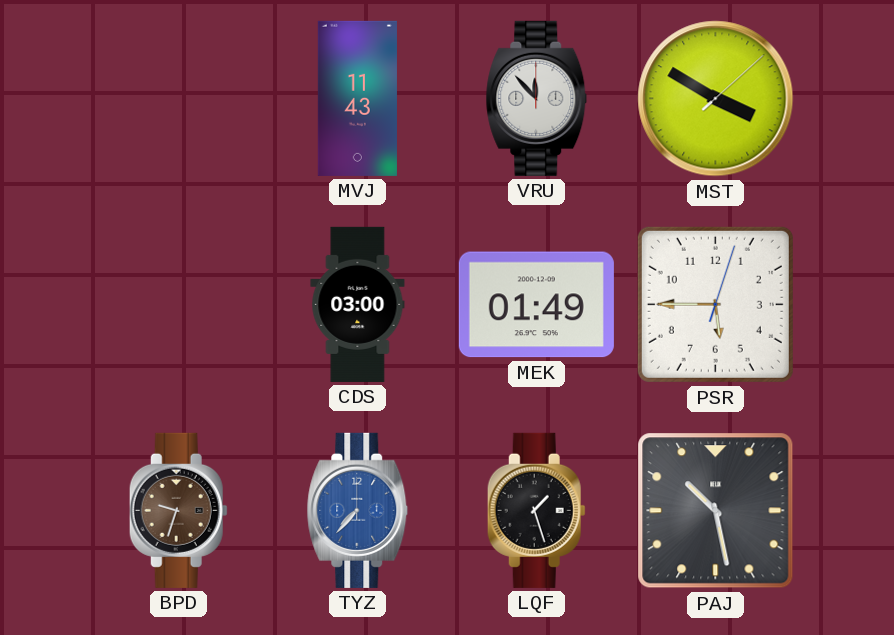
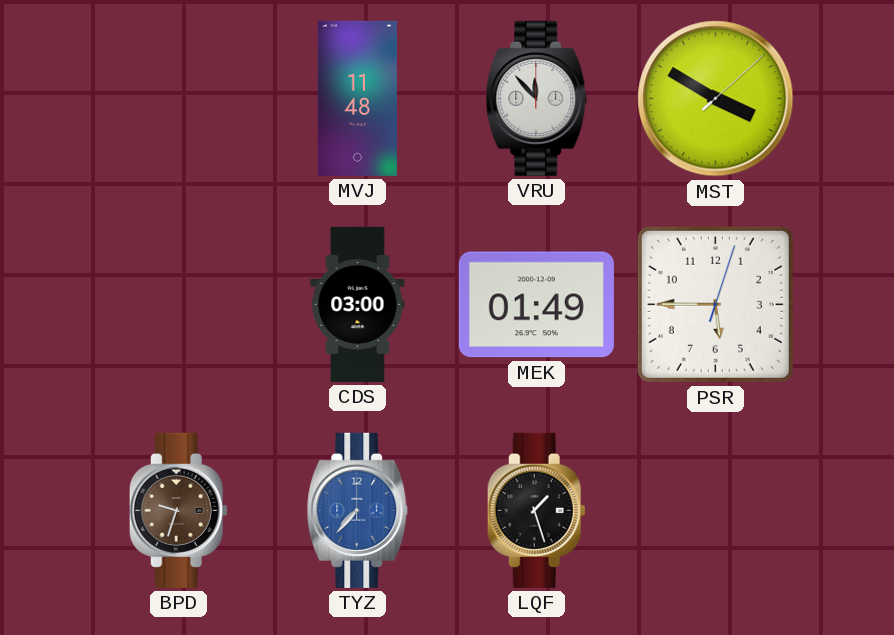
MVJ: 11:43 -> 11:48 (357, 98)
PAJ: 10:28 -> none (716, 511)
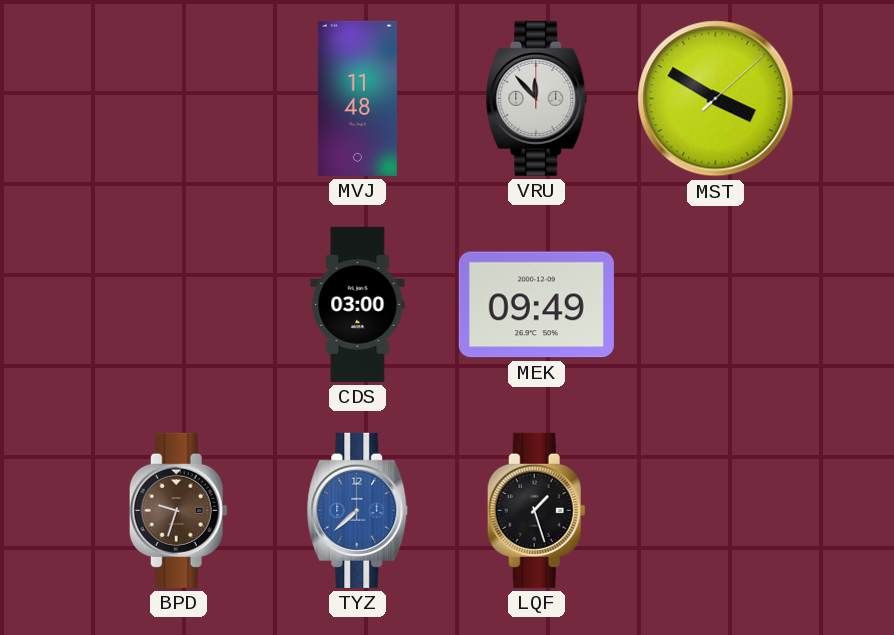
MEK: 01:49 -> 09:49 (536, 305)
PSR: 5:45 -> none (715, 304)
TYZ: 7:37 -> 7:38 (358, 510)
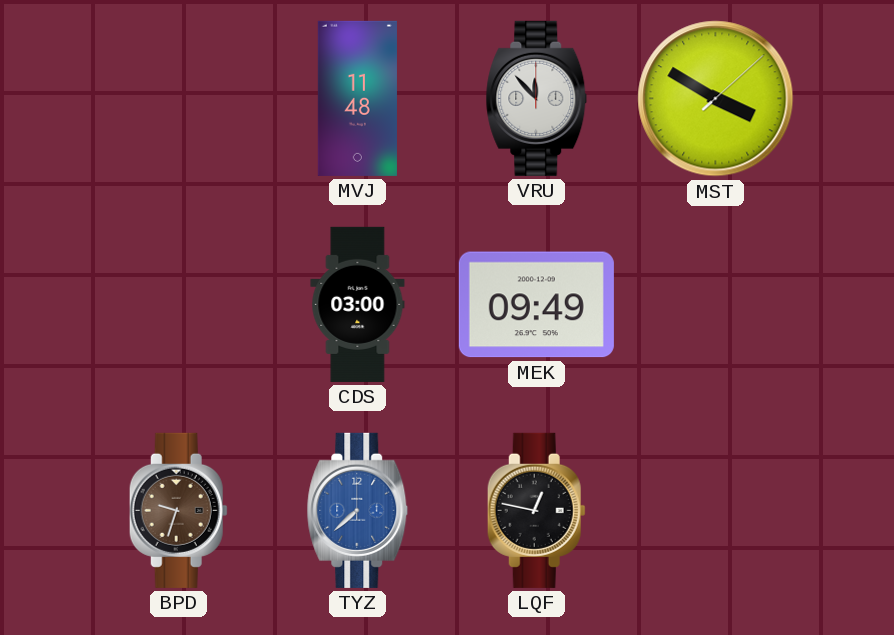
LQF: 1:27 -> 12:47 (536, 510)
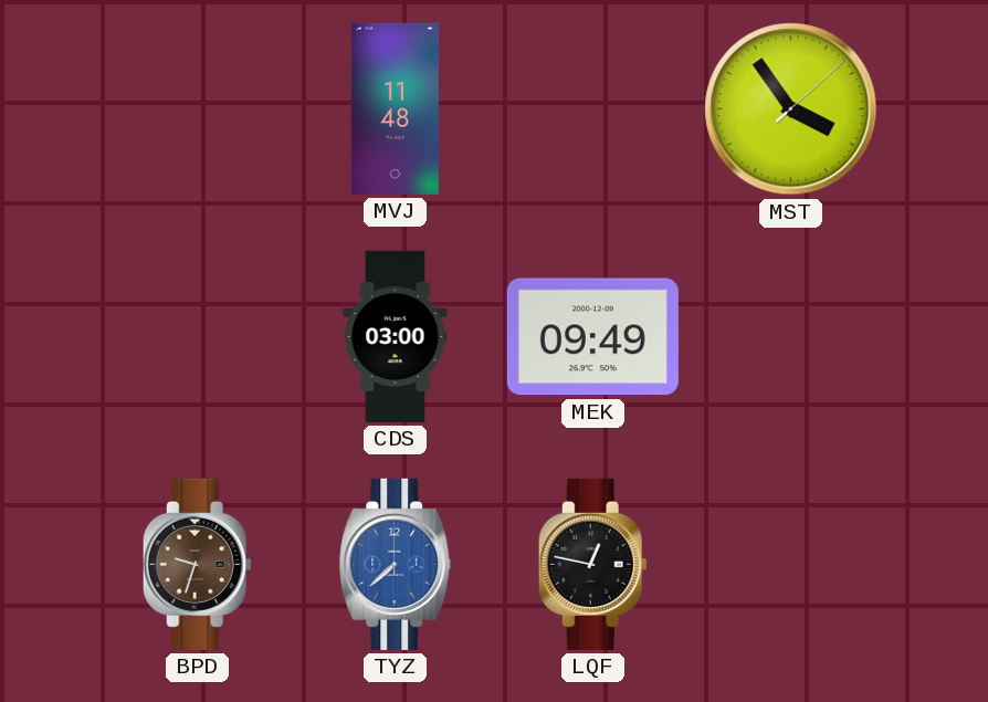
VRU: 11:53 -> none (537, 98)
MST: 3:50 -> 3:54 (791, 109)
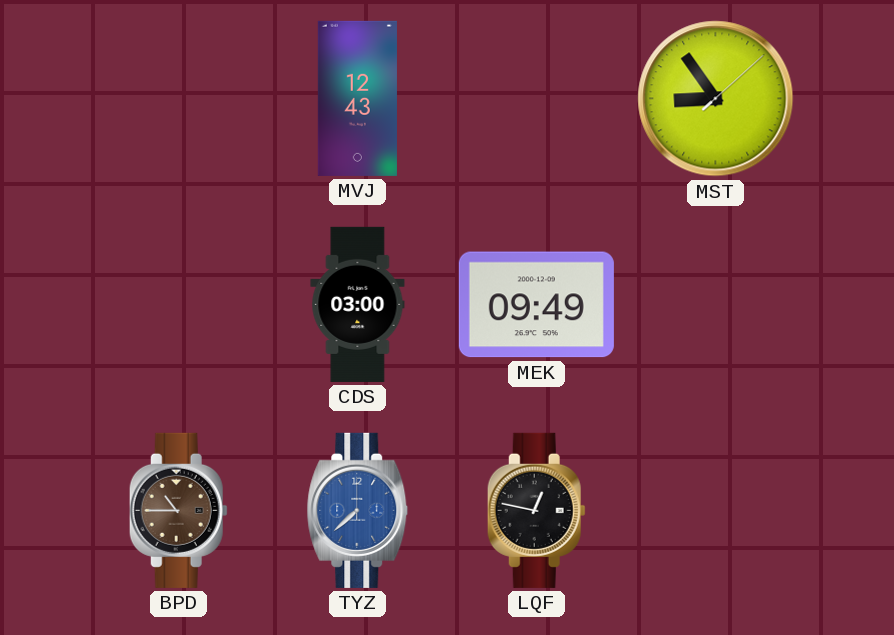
MVJ: 11:48 -> 12:43 (357, 98)
MST: 3:54 -> 8:54 (716, 99)
BPD: 9:33 -> 10:45 (178, 510)
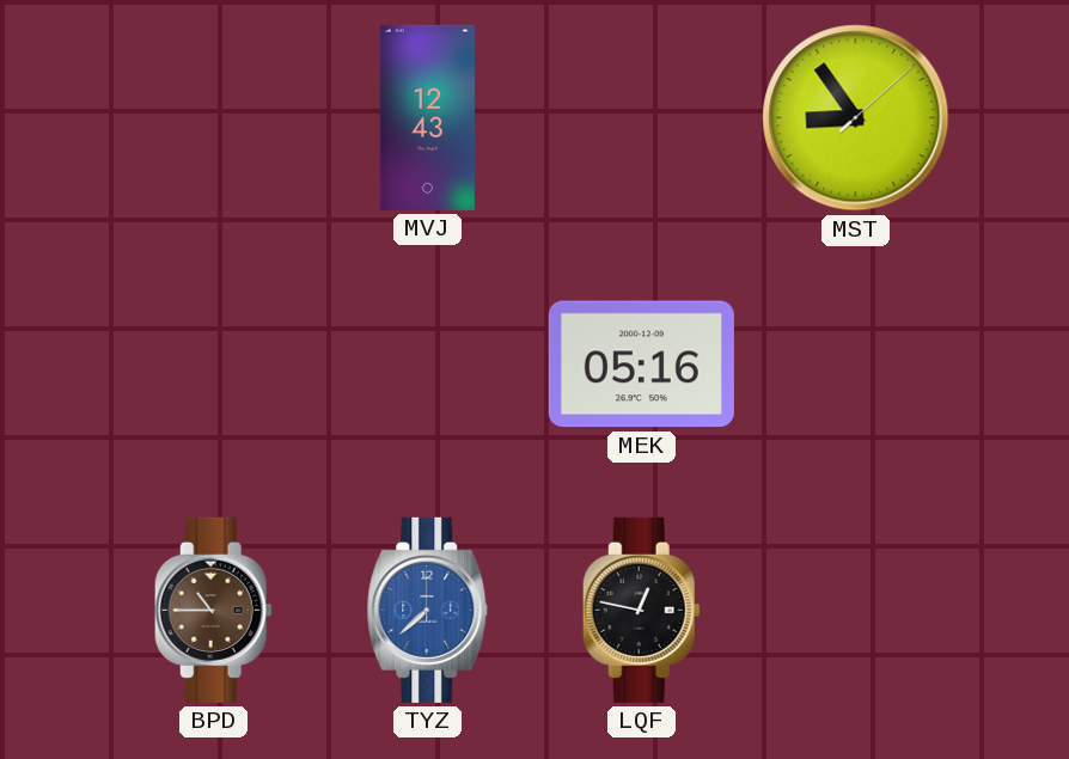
CDS: 03:00 -> none (358, 304)
MEK: 09:49 -> 05:16 (641, 365)
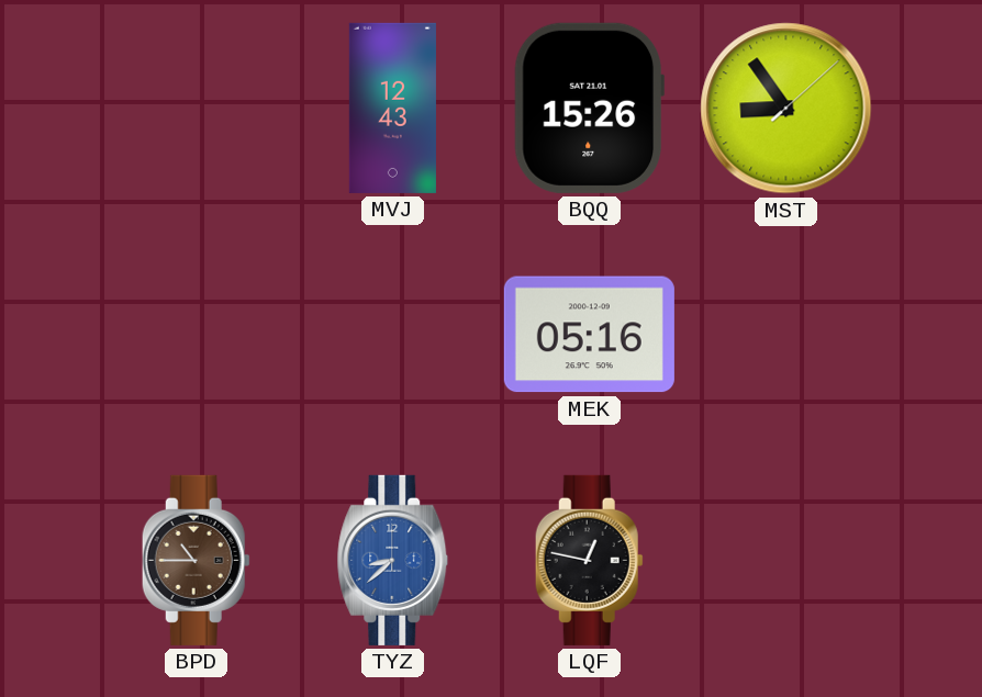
BQQ: none -> 15:26 (589, 108)
TYZ: 7:38 -> 8:38 (393, 560)
